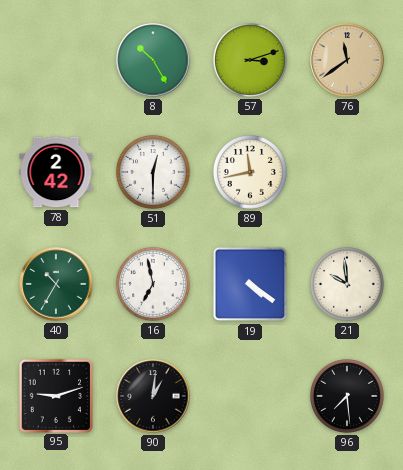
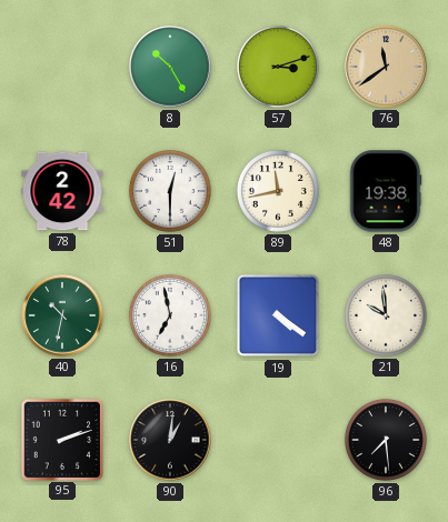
48: none -> 19:38 (386, 191)
40: 10:35 -> 10:32 (62, 315)
95: 9:12 -> 2:12 (61, 439)
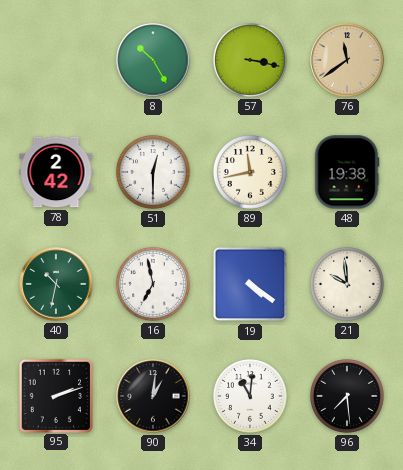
57: 3:12 -> 3:17 (250, 60)
34: none -> 11:01 (250, 396)
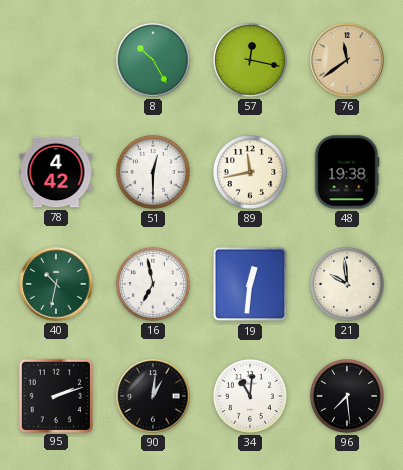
57: 3:17 -> 12:17 (250, 60)
78: 2:42 -> 4:42 (56, 172)
19: 4:21 -> 12:31 (250, 284)
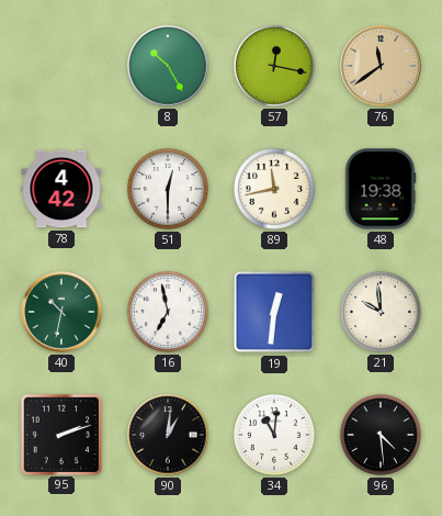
96: 7:29 -> 4:29 (381, 435)
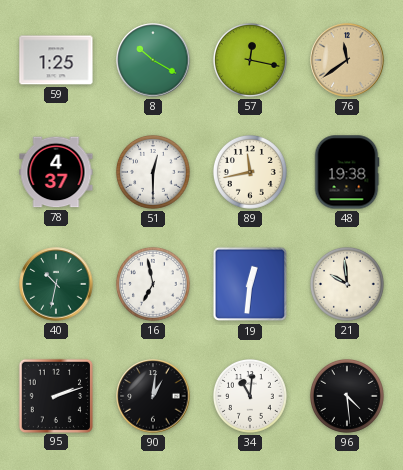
59: none -> 1:25 (56, 60)
8: 10:25 -> 10:20 (153, 60)
78: 4:42 -> 4:37 (56, 172)
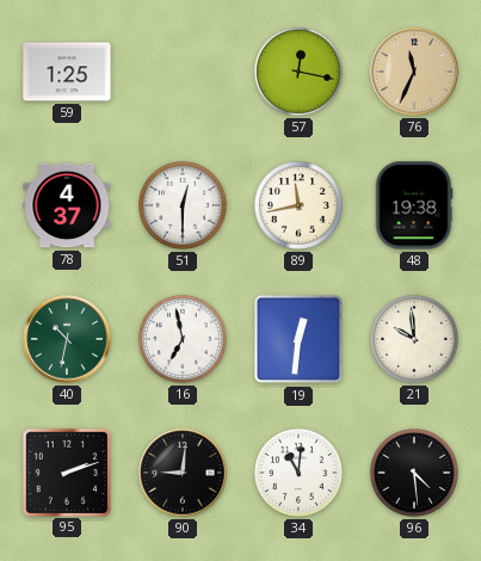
8: 10:20 -> none (153, 60)
76: 11:39 -> 11:34 (414, 72)
90: 1:01 -> 9:01 (183, 473)
